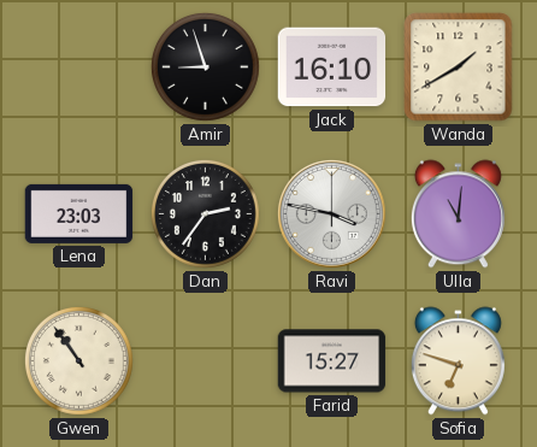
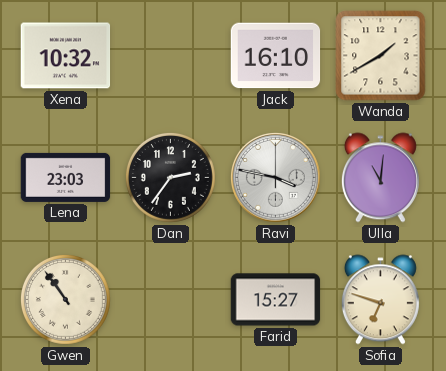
Xena: none -> 10:32 (66, 56)
Amir: 8:57 -> none (205, 66)
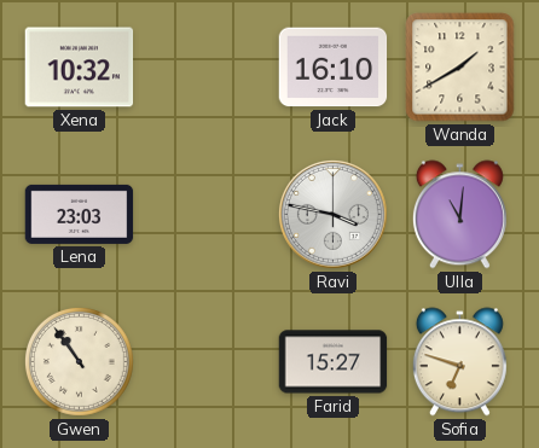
Dan: 2:36 -> none (170, 177)
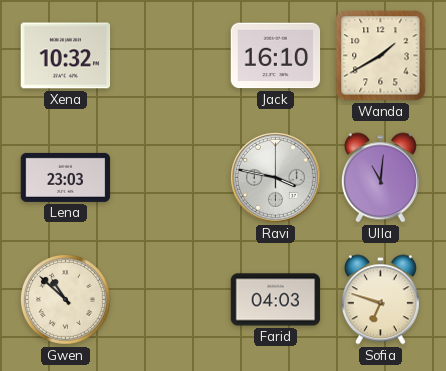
Gwen: 10:54 -> 10:52 (65, 299)
Farid: 15:27 -> 04:03 (276, 300)
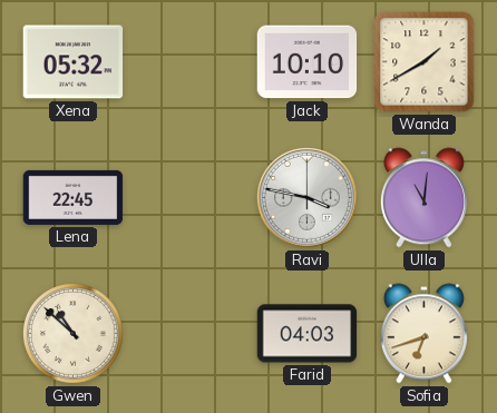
Xena: 10:32 -> 05:32 (74, 62)
Jack: 16:10 -> 10:10 (308, 62)
Lena: 23:03 -> 22:45 (74, 197)
Sofia: 6:48 -> 6:42 (423, 334)
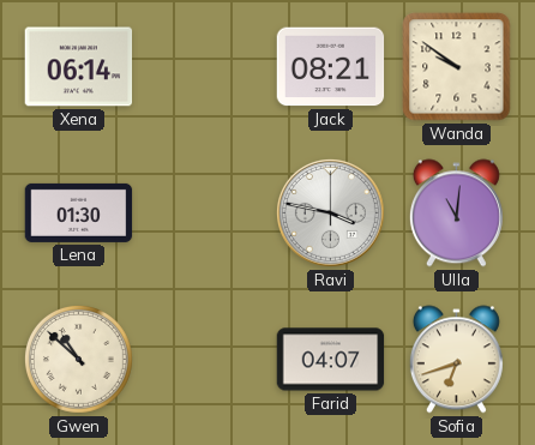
Xena: 05:32 -> 06:14 (79, 67)
Jack: 10:10 -> 08:21 (331, 67)
Wanda: 1:40 -> 9:51 (457, 67)
Lena: 22:45 -> 01:30 (79, 212)
Farid: 04:03 -> 04:07 (331, 360)
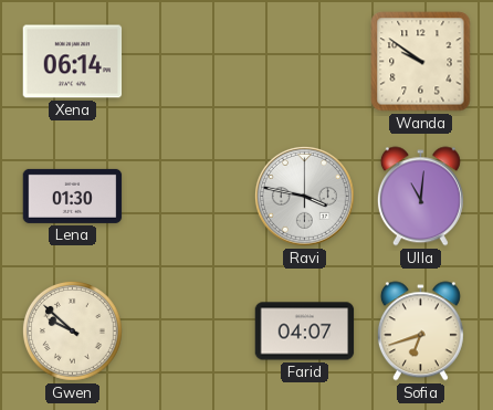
Jack: 08:21 -> none (331, 67)
Gwen: 10:52 -> 9:52 (72, 330)
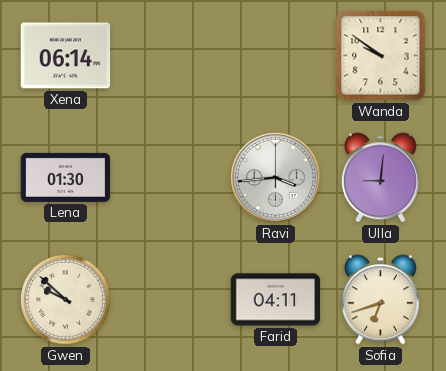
Ravi: 3:47 -> 3:44 (275, 177)
Ulla: 11:01 -> 9:01 (380, 178)
Farid: 04:07 -> 04:11 (276, 300)
